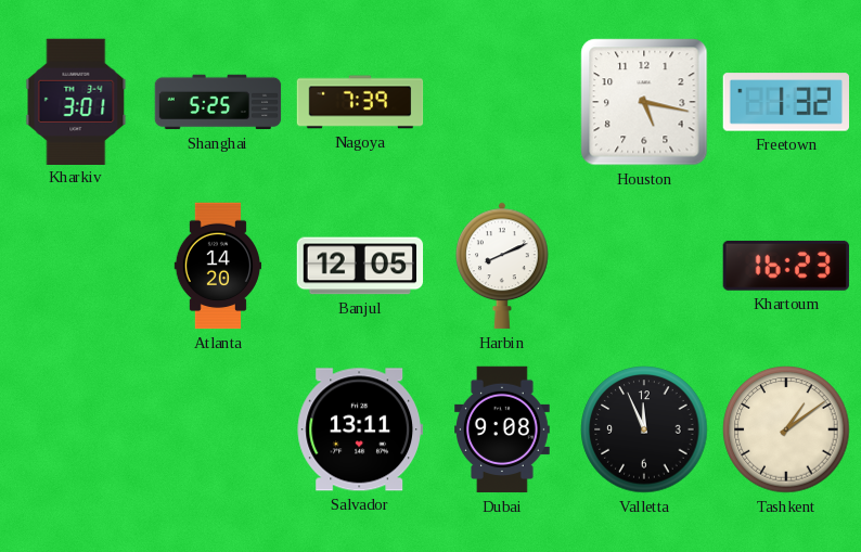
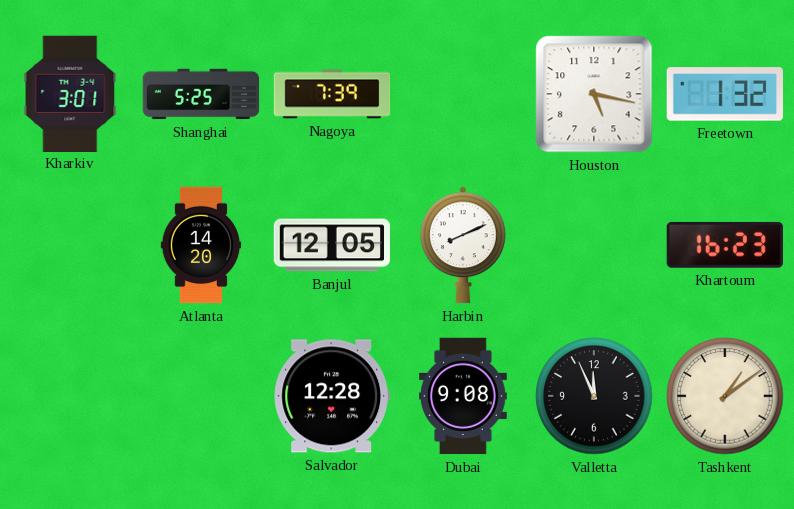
Salvador: 13:11 -> 12:28 (331, 396)
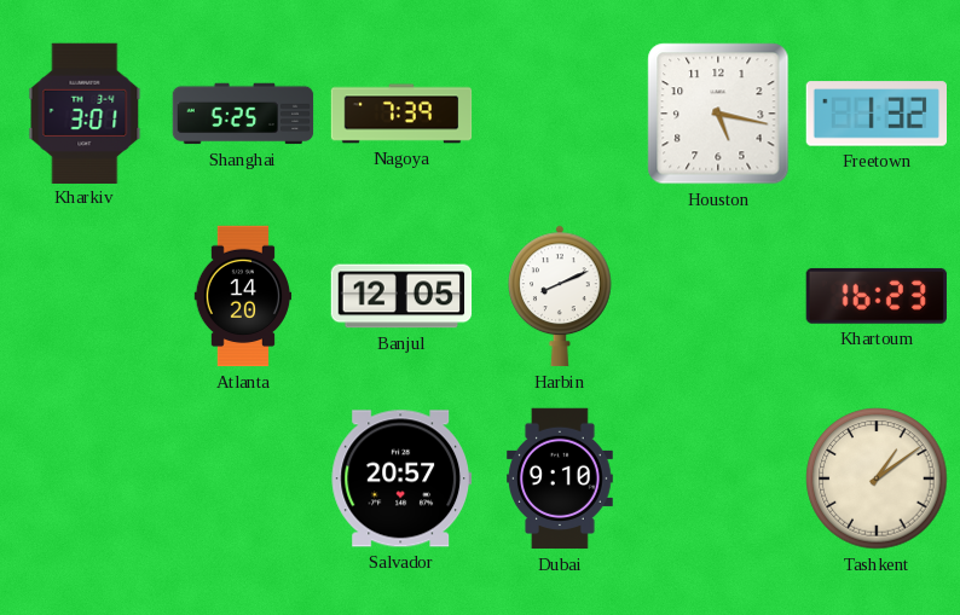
Salvador: 12:28 -> 20:57 (400, 478)
Dubai: 9:08 -> 9:10 (561, 478)
Valletta: 11:56 -> none (594, 396)
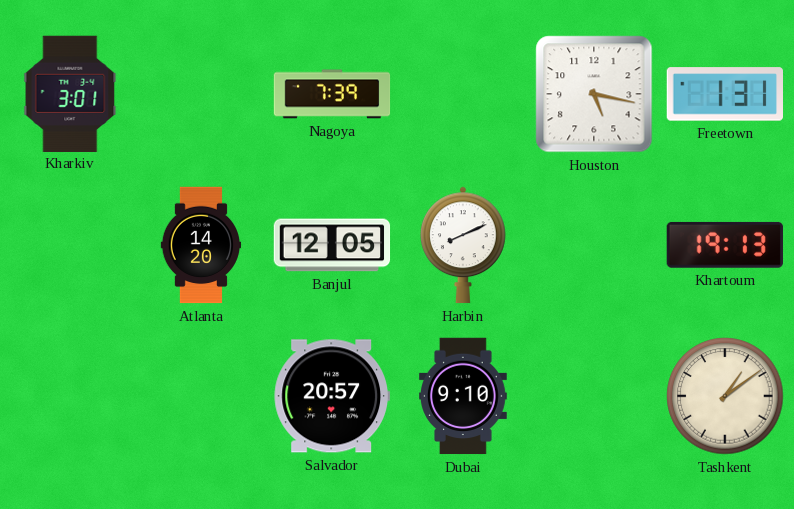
Shanghai: 5:25 -> none (243, 114)
Freetown: 1:32 -> 1:31 (724, 94)
Khartoum: 16:23 -> 19:13 (725, 245)
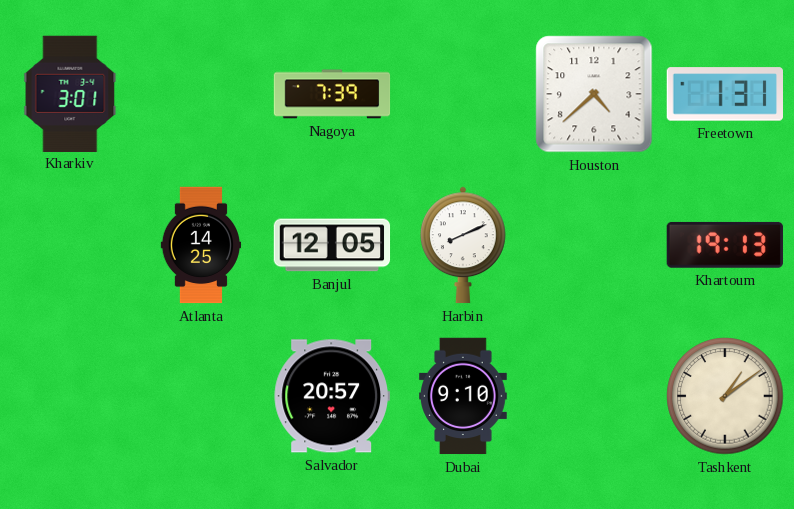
Houston: 5:17 -> 4:38 (594, 94)
Atlanta: 14:20 -> 14:25 (201, 245)
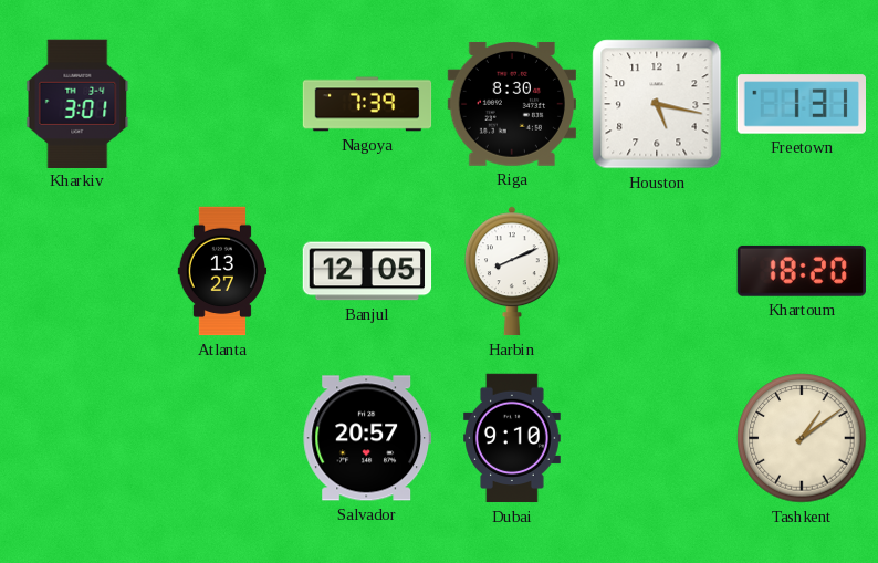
Riga: none -> 8:30 (511, 104)
Houston: 4:38 -> 5:17 (657, 104)
Atlanta: 14:25 -> 13:27 (222, 271)
Khartoum: 19:13 -> 18:20 (802, 271)
